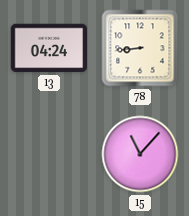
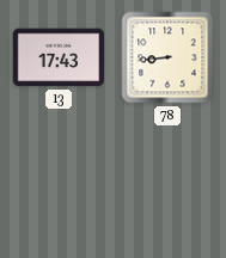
13: 04:24 -> 17:43 (59, 57)
15: 11:07 -> none (140, 154)
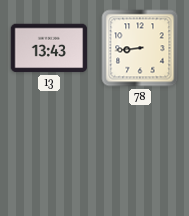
13: 17:43 -> 13:43 (49, 48)
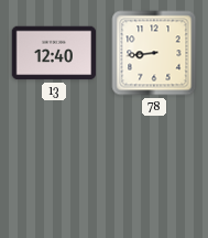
13: 13:43 -> 12:40 (54, 53)
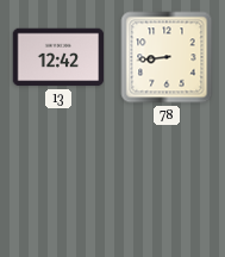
13: 12:40 -> 12:42 (58, 57)
